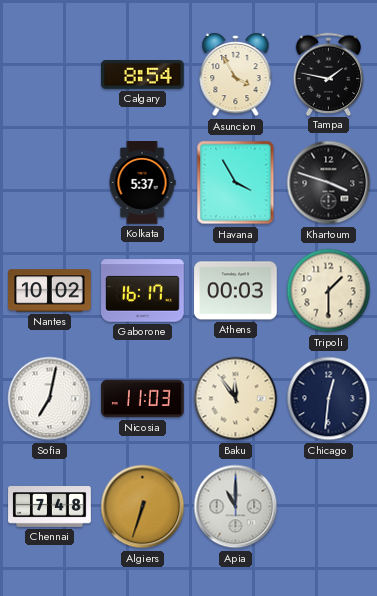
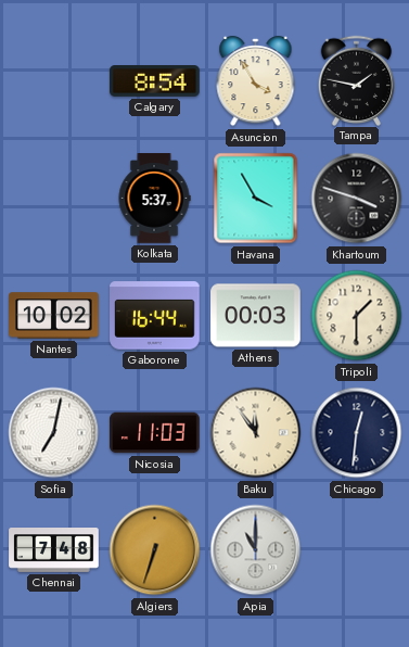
Gaborone: 16:17 -> 16:44 (155, 316)
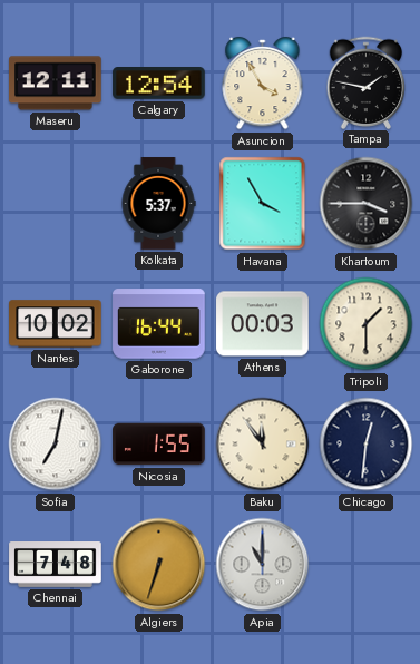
Maseru: none -> 12:11 (56, 84)
Calgary: 8:54 -> 12:54 (159, 84)
Khartoum: 3:48 -> 3:45 (367, 204)
Nicosia: 11:03 -> 1:55 (159, 445)
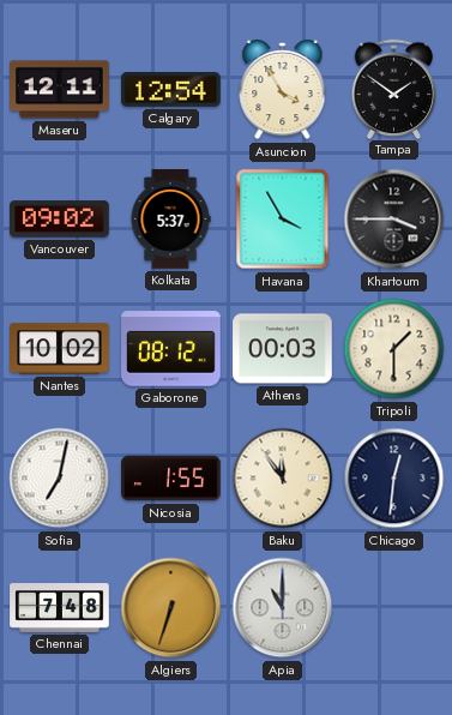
Tampa: 1:47 -> 1:51 (394, 89)
Vancouver: none -> 09:02 (60, 220)
Gaborone: 16:44 -> 08:12 (171, 349)
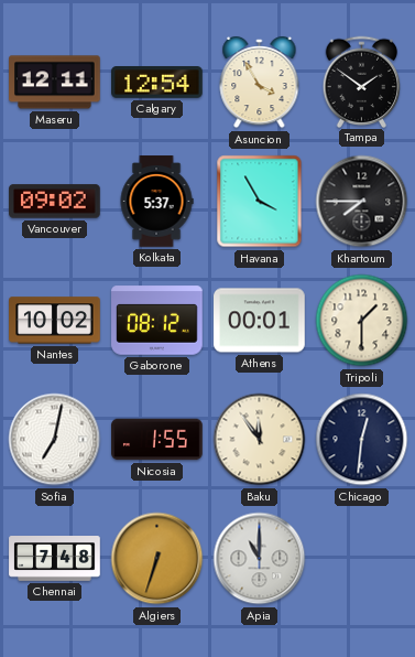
Khartoum: 3:45 -> 7:45 (362, 202)
Athens: 00:03 -> 00:01 (260, 321)
